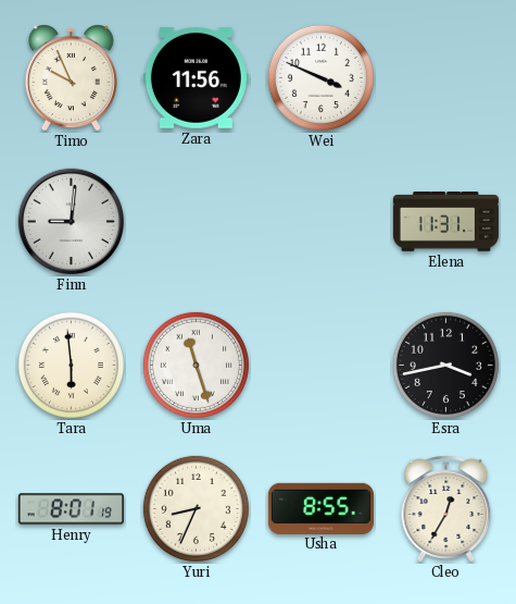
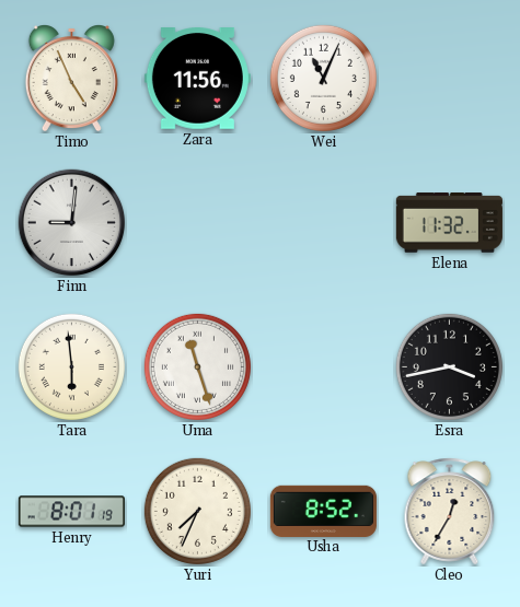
Timo: 9:56 -> 4:56 (71, 79)
Wei: 3:49 -> 11:04 (323, 78)
Elena: 11:31 -> 11:32 (449, 223)
Yuri: 8:34 -> 7:34 (197, 511)
Usha: 8:55 -> 8:52 (323, 511)
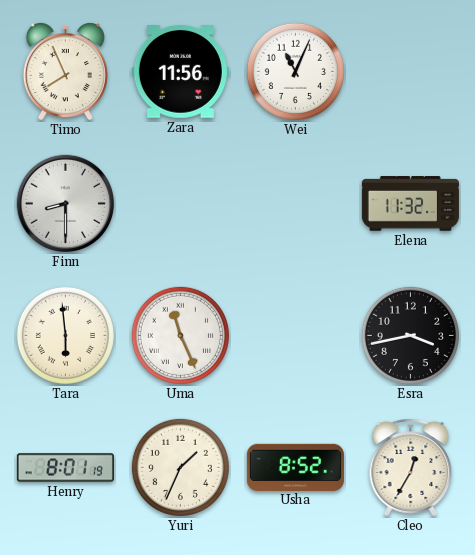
Timo: 4:56 -> 7:56 (65, 72)
Finn: 9:01 -> 8:30 (66, 204)
Uma: 11:27 -> 11:26 (180, 335)
Yuri: 7:34 -> 1:34 (180, 467)
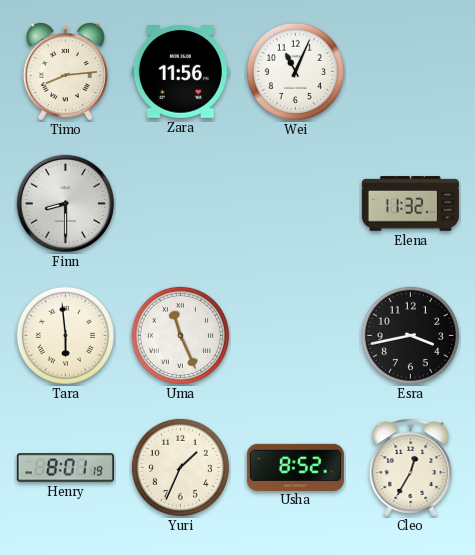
Timo: 7:56 -> 8:14 (65, 72)
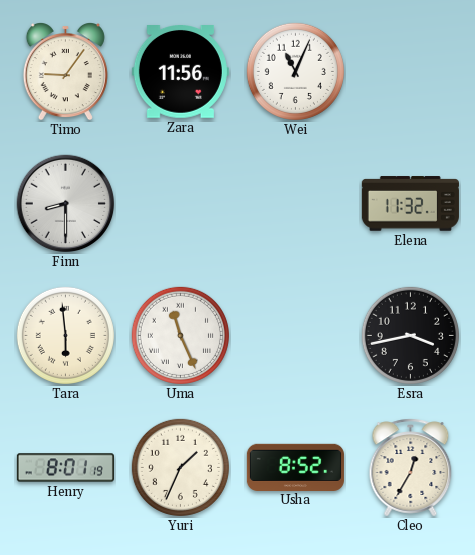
Timo: 8:14 -> 9:06 (65, 72)
